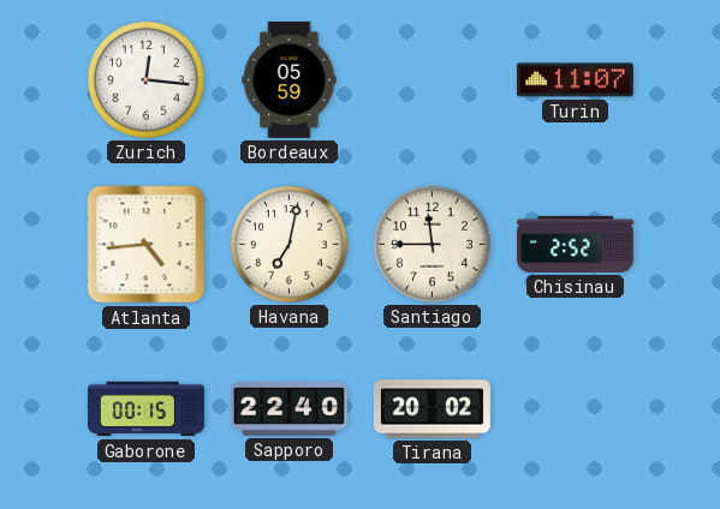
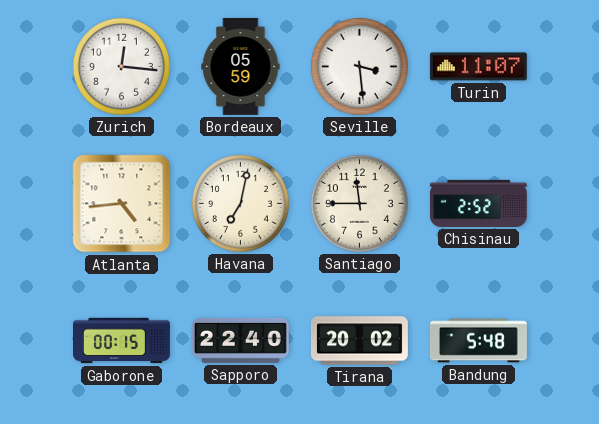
Seville: none -> 3:29 (359, 66)
Bandung: none -> 5:48 (479, 341)
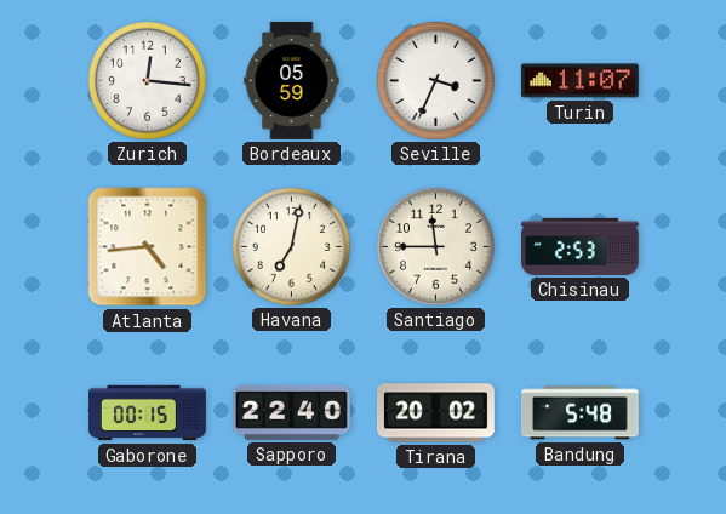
Seville: 3:29 -> 3:34 (435, 80)
Chisinau: 2:52 -> 2:53 (579, 246)
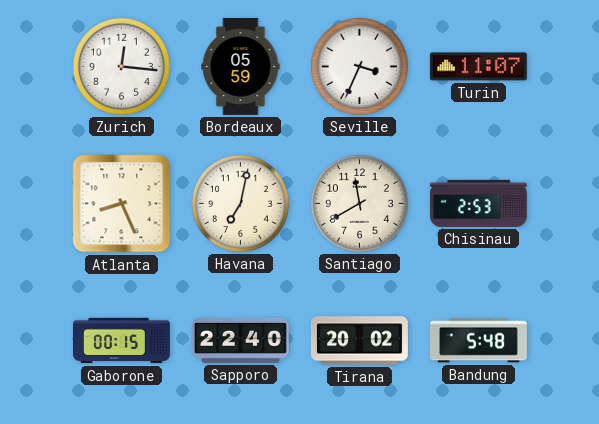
Atlanta: 4:44 -> 8:26 (122, 204)
Santiago: 11:45 -> 11:40 (359, 203)
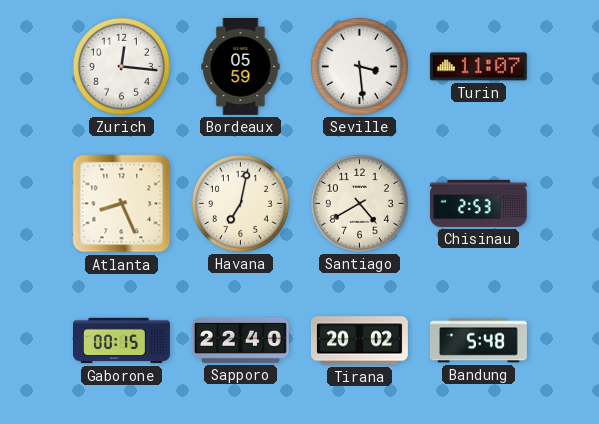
Seville: 3:34 -> 3:29 (359, 66)
Santiago: 11:40 -> 4:40 (359, 203)
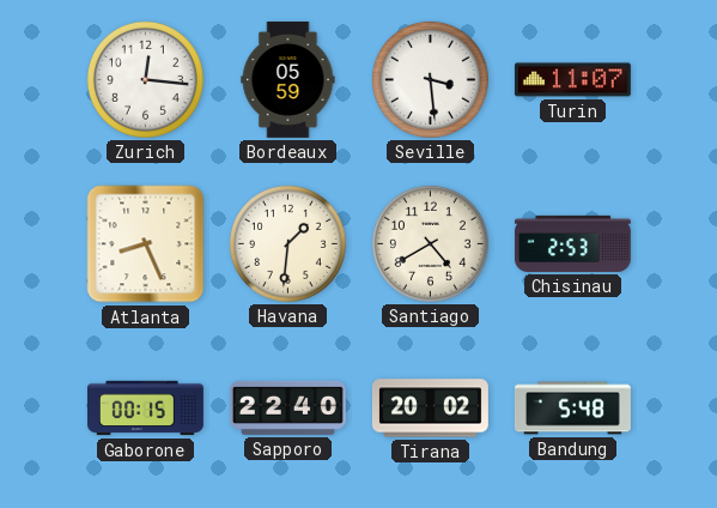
Havana: 7:02 -> 1:31 (287, 243)
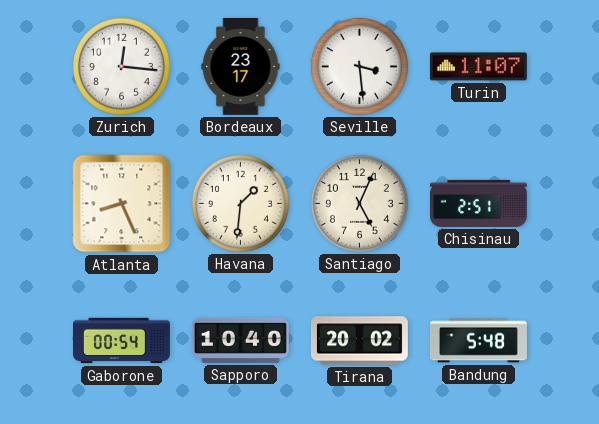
Bordeaux: 05:59 -> 23:17 (241, 66)
Santiago: 4:40 -> 5:04 (359, 203)
Chisinau: 2:53 -> 2:51 (478, 203)
Gaborone: 00:15 -> 00:54 (122, 341)
Sapporo: 22:40 -> 10:40 (240, 340)
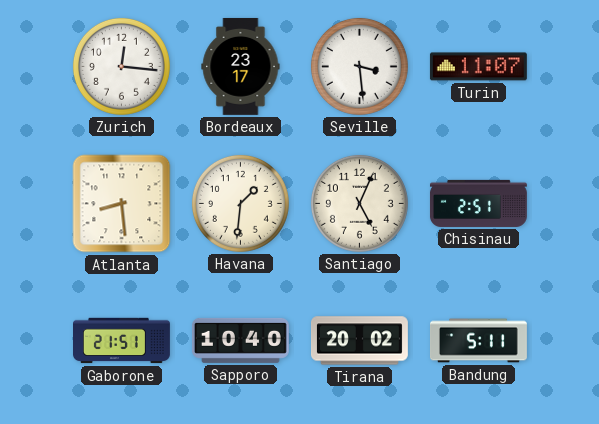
Atlanta: 8:26 -> 8:29 (122, 204)
Gaborone: 00:54 -> 21:51 (122, 341)
Bandung: 5:48 -> 5:11 (479, 341)
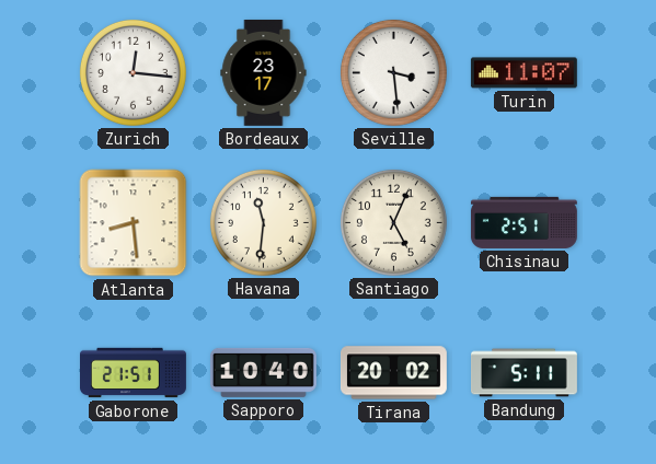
Havana: 1:31 -> 11:31 (263, 222)
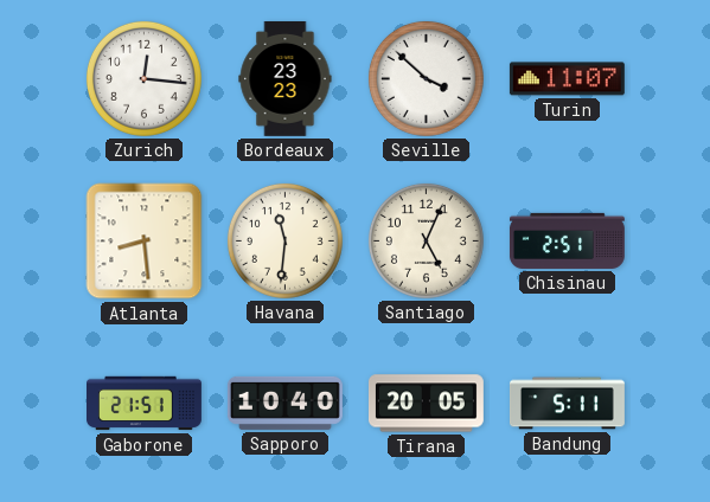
Bordeaux: 23:17 -> 23:23 (286, 78)
Seville: 3:29 -> 3:52 (426, 78)
Tirana: 20:02 -> 20:05 (426, 404)
